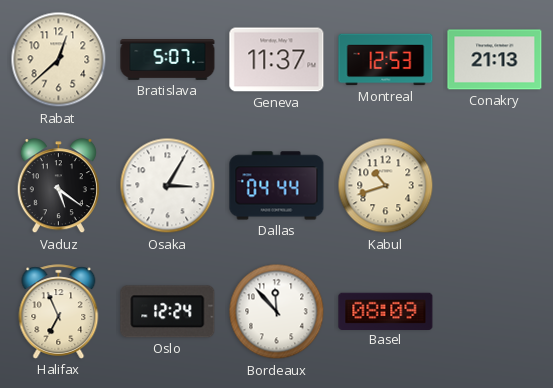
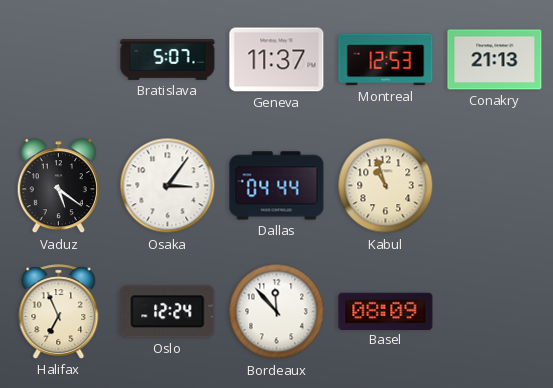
Rabat: 12:38 -> none (59, 60)
Osaka: 3:05 -> 3:06 (168, 186)
Kabul: 10:42 -> 10:57 (386, 186)
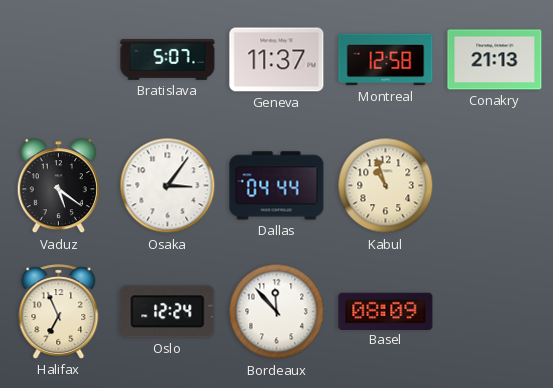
Montreal: 12:53 -> 12:58 (386, 60)
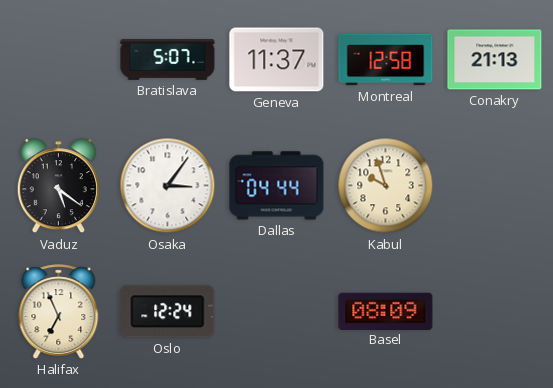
Kabul: 10:57 -> 9:57 (386, 186)
Bordeaux: 11:53 -> none (277, 312)
